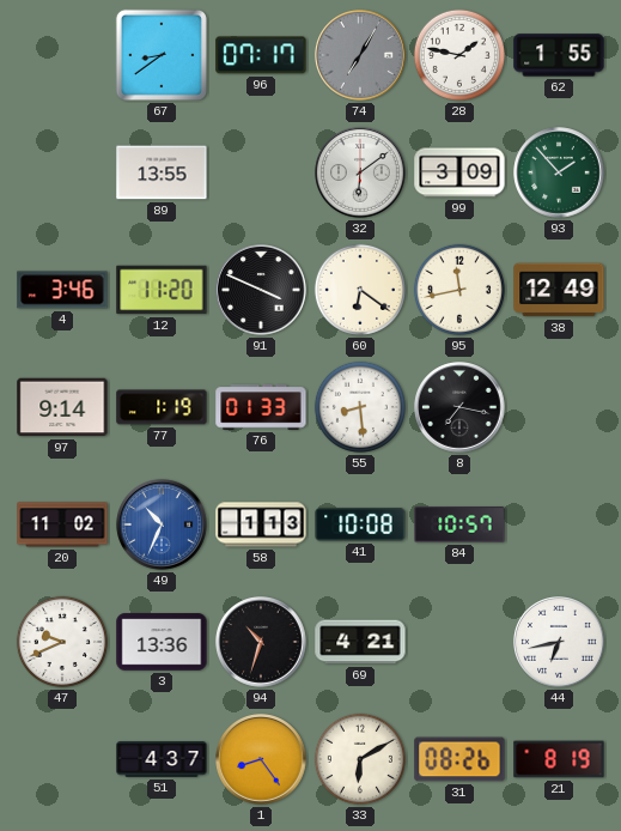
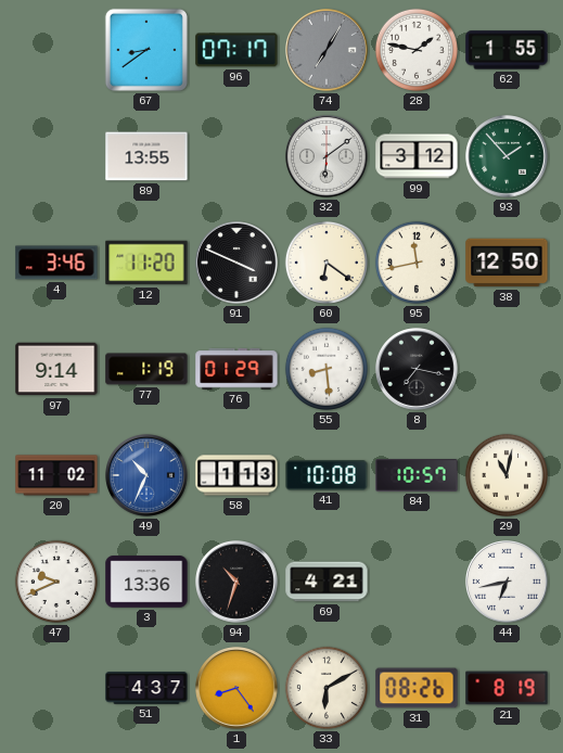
99: 3:09 -> 3:12 (417, 156)
38: 12:49 -> 12:50 (507, 263)
76: 01:33 -> 01:29 (236, 369)
29: none -> 11:02 (507, 475)
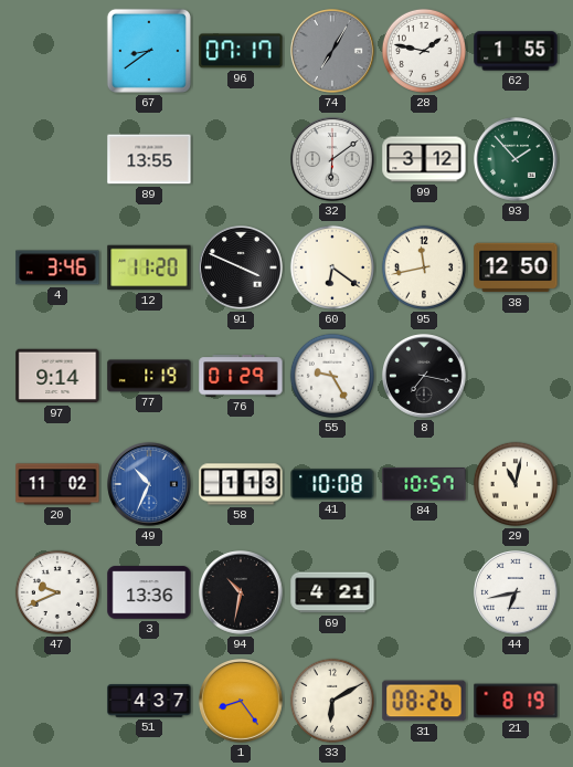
55: 8:29 -> 9:25 (332, 376)
94: 10:33 -> 10:32 (241, 592)
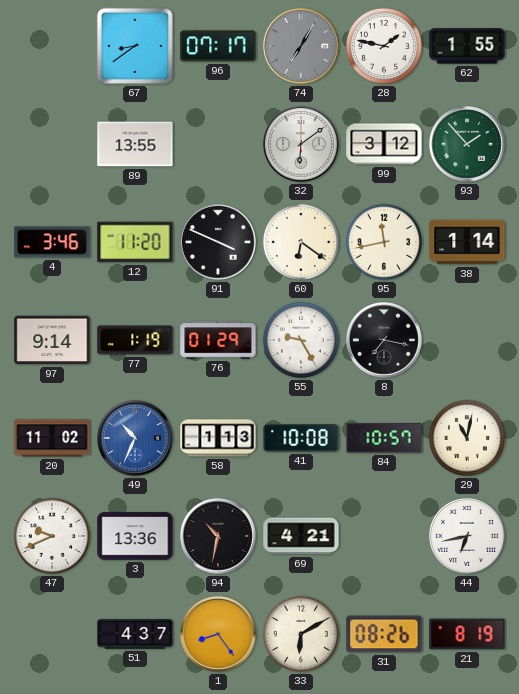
38: 12:50 -> 1:14 (467, 242)
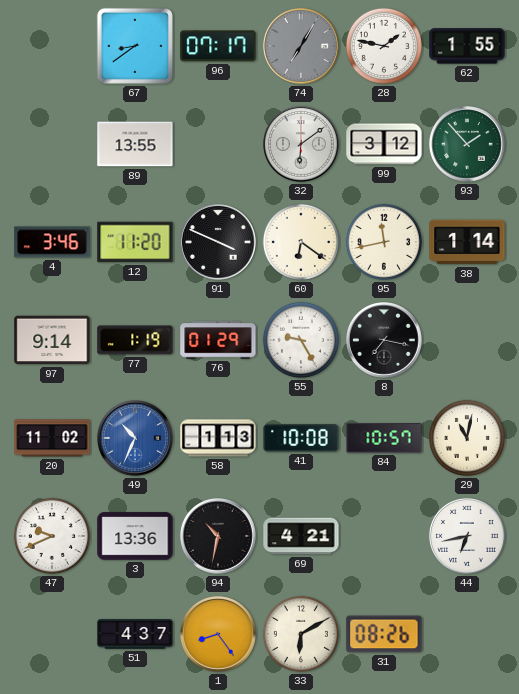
21: 8:19 -> none (467, 634)
